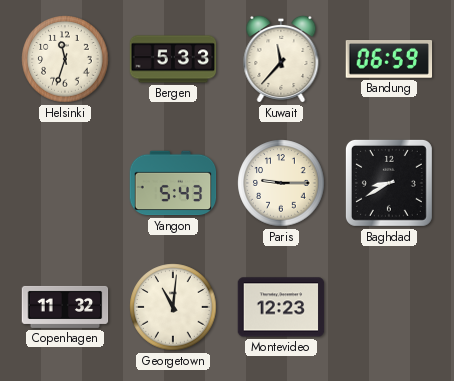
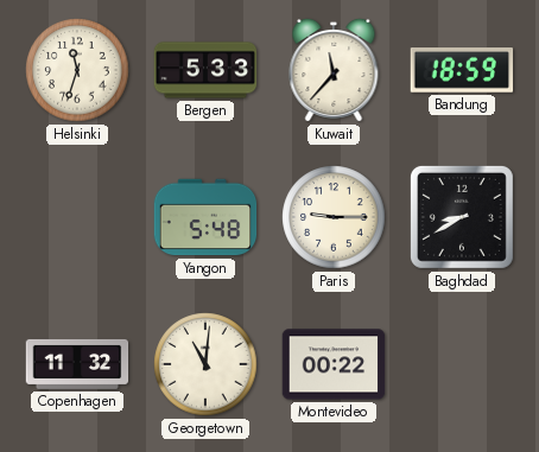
Bandung: 06:59 -> 18:59 (462, 71)
Yangon: 5:43 -> 5:48 (205, 217)
Montevideo: 12:23 -> 00:22 (334, 364)
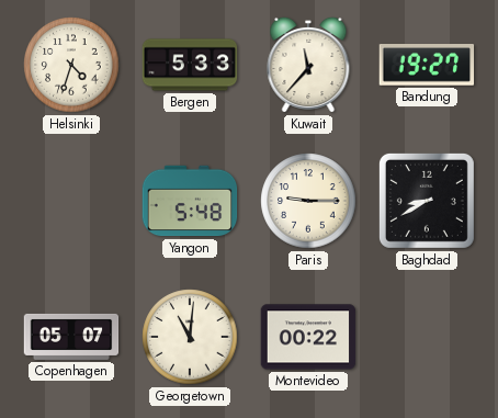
Helsinki: 11:33 -> 4:33 (71, 65)
Bandung: 18:59 -> 19:27 (427, 66)
Copenhagen: 11:32 -> 05:07 (71, 337)
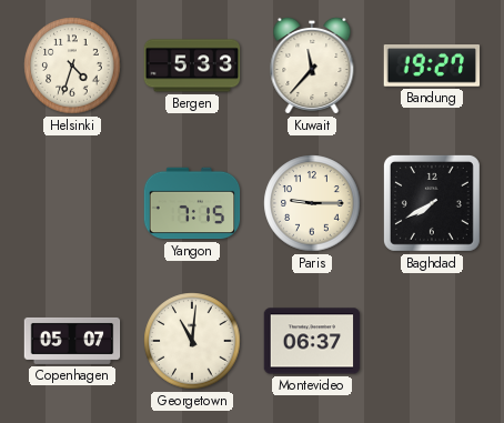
Yangon: 5:48 -> 7:15 (192, 203)
Baghdad: 8:40 -> 7:40 (432, 203)
Montevideo: 00:22 -> 06:37 (312, 341)
